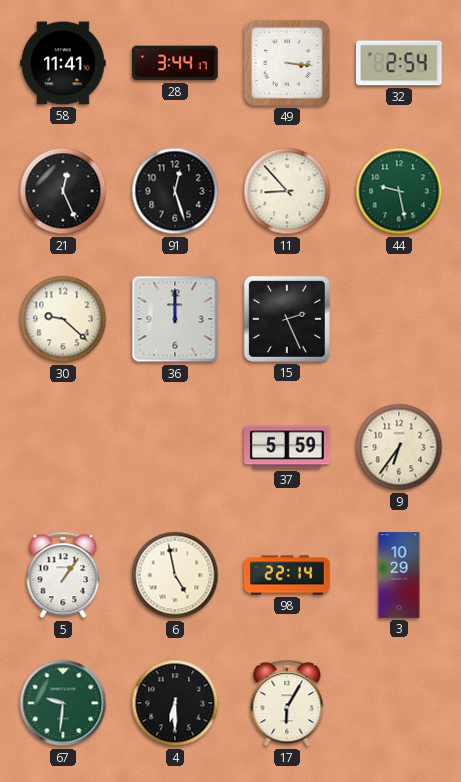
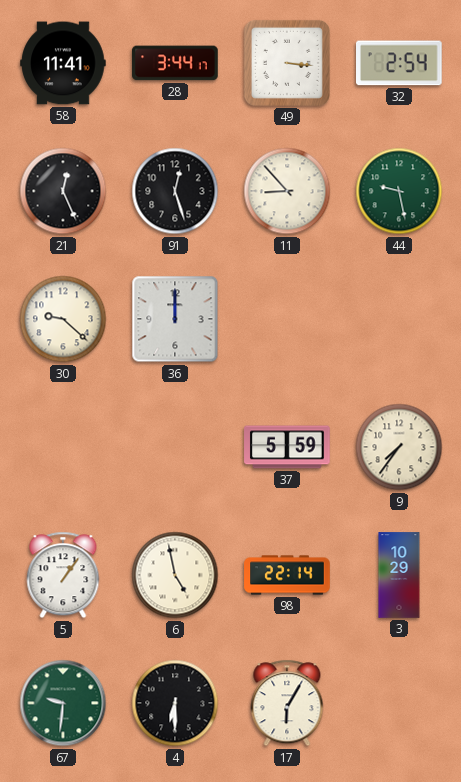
15: 2:26 -> none (287, 319)
9: 6:36 -> 7:36 (399, 447)
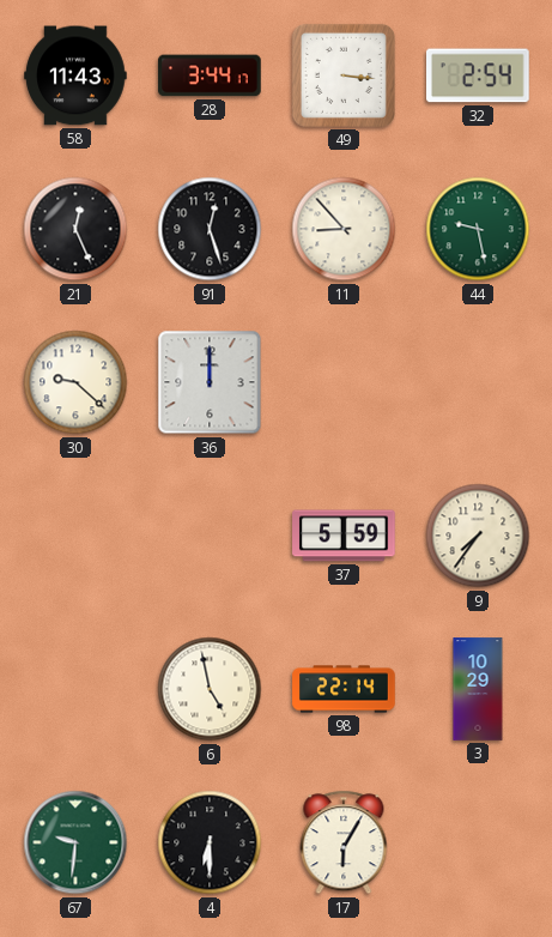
58: 11:41 -> 11:43 (75, 75)
5: 1:06 -> none (63, 575)
